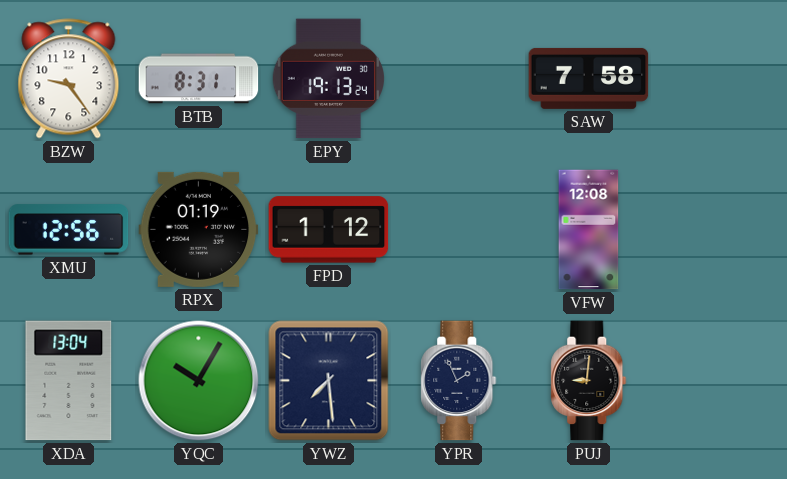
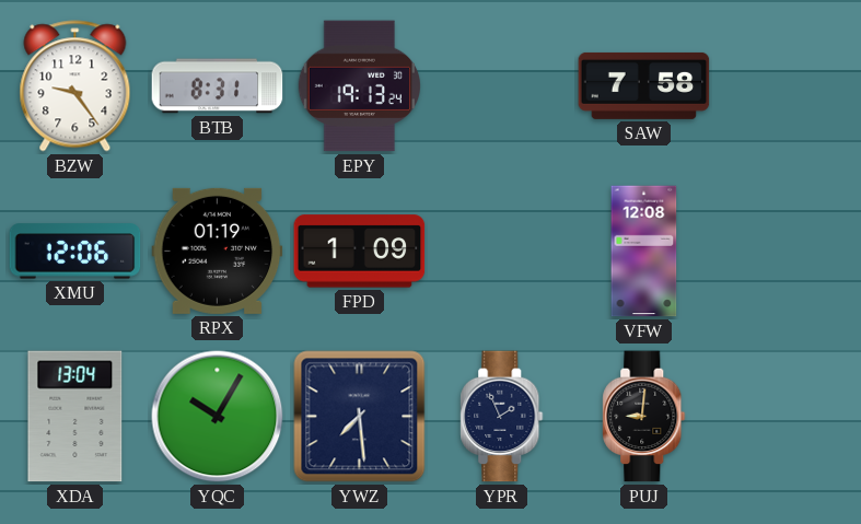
XMU: 12:56 -> 12:06 (75, 252)
FPD: 1:12 -> 1:09 (360, 252)
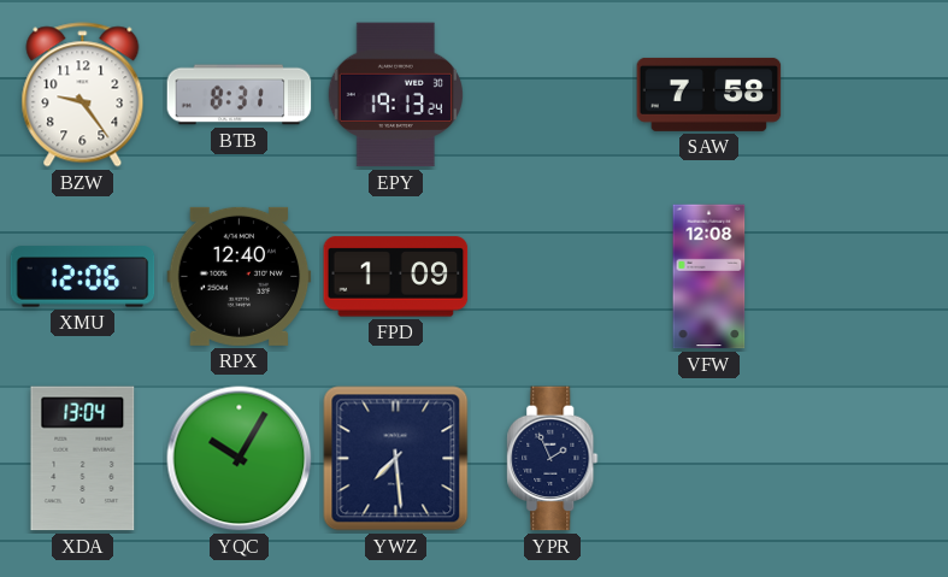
RPX: 01:19 -> 12:40 (240, 276)
PUJ: 9:01 -> none (644, 417)
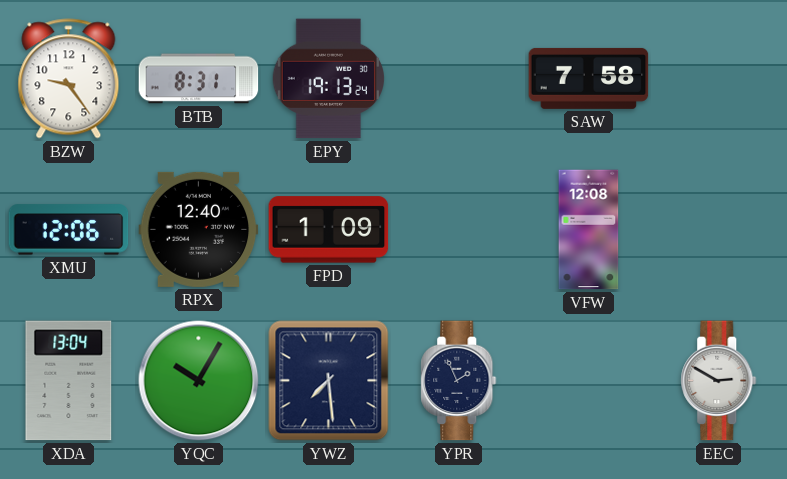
EEC: none -> 2:50 (719, 381)
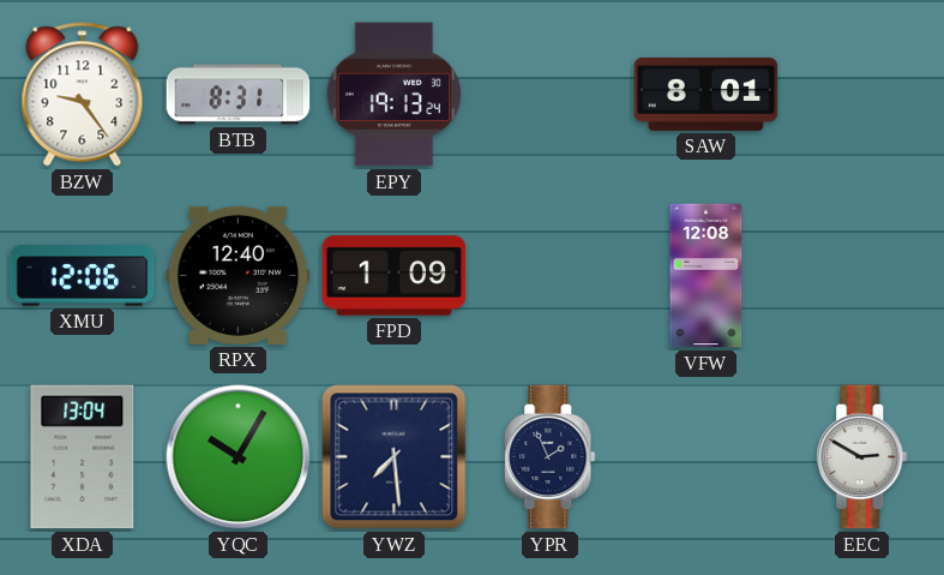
SAW: 7:58 -> 8:01 (707, 94)
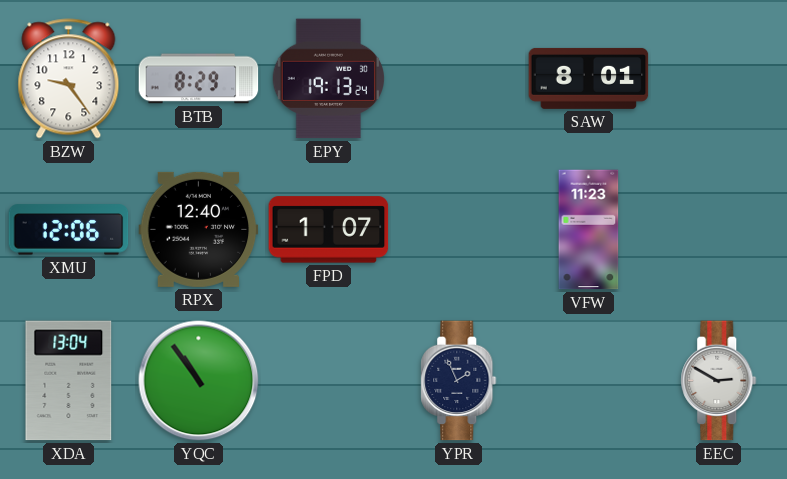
BTB: 8:31 -> 8:29 (199, 79)
FPD: 1:09 -> 1:07 (329, 230)
VFW: 12:08 -> 11:23 (589, 230)
YQC: 10:05 -> 10:54 (199, 381)
YWZ: 7:29 -> none (395, 457)
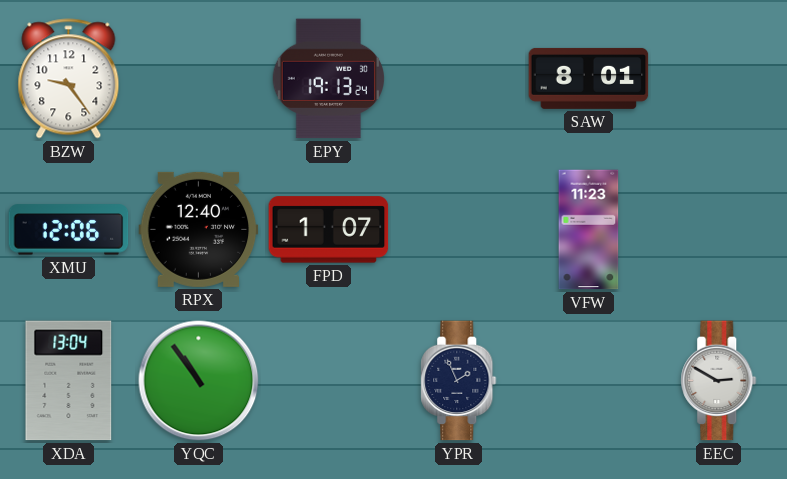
BTB: 8:29 -> none (199, 79)
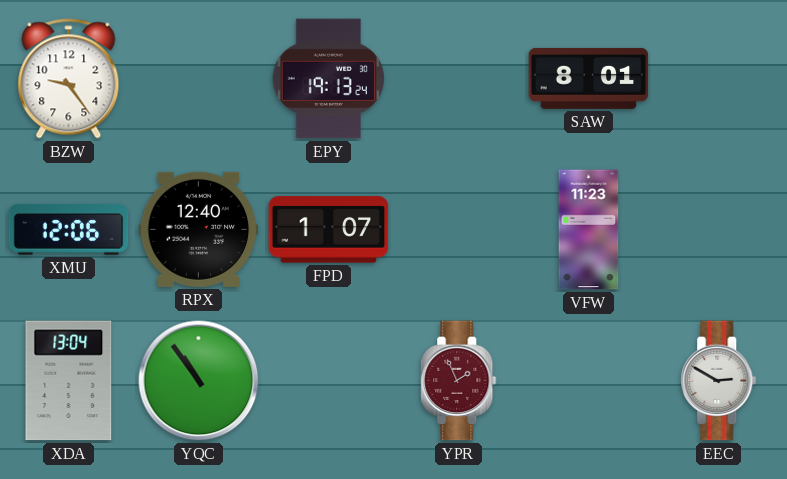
YPR dial: navy -> burgundy (459, 381)
